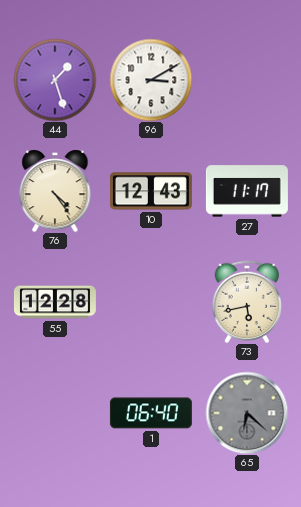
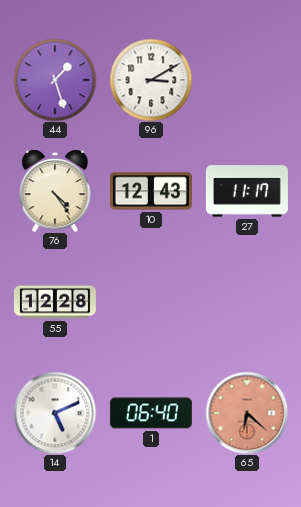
73: 5:43 -> none (246, 301)
14: none -> 5:11 (55, 413)
65 dial: grey -> salmon (247, 413)
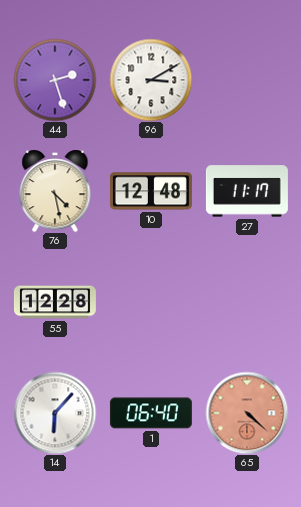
44: 1:27 -> 2:27 (55, 80)
76: 4:24 -> 4:28 (55, 191)
10: 12:43 -> 12:48 (151, 191)
14: 5:11 -> 6:07 (55, 413)
65: 6:22 -> 4:22 (247, 413)
